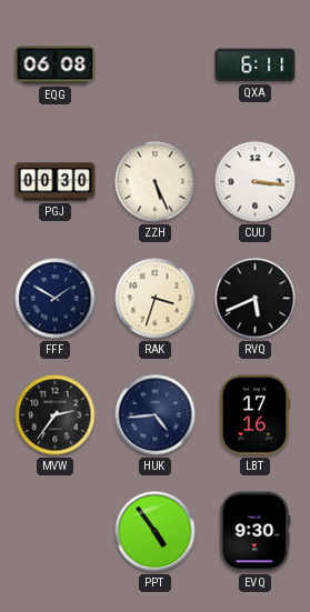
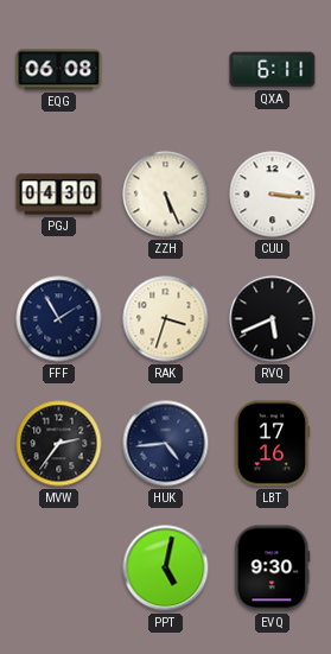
PGJ: 00:30 -> 04:30 (59, 195)
FFF: 1:50 -> 1:55 (59, 319)
PPT: 4:54 -> 5:02 (166, 569)
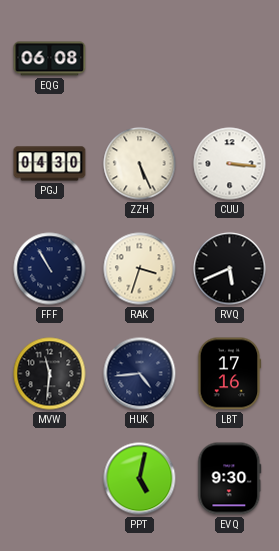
QXA: 6:11 -> none (273, 70)
FFF: 1:55 -> 10:55 (50, 269)
MVW: 2:36 -> 11:31 (50, 374)
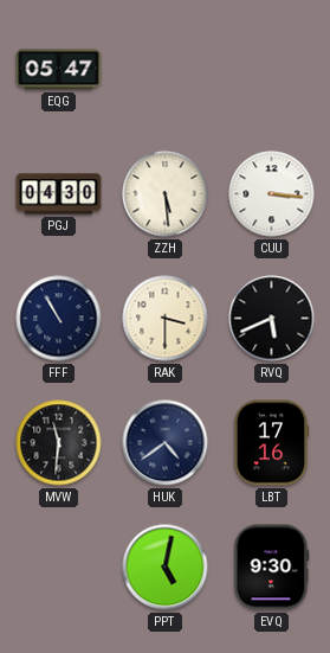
EQG: 06:08 -> 05:47 (59, 70)
ZZH: 5:26 -> 5:29 (166, 194)
RAK: 3:33 -> 3:30 (166, 319)
HUK: 4:44 -> 4:39 (166, 443)
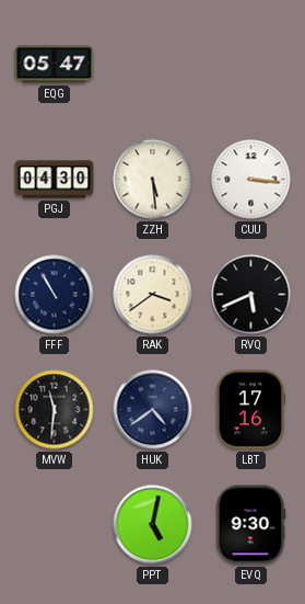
RAK: 3:30 -> 3:39 (153, 295)
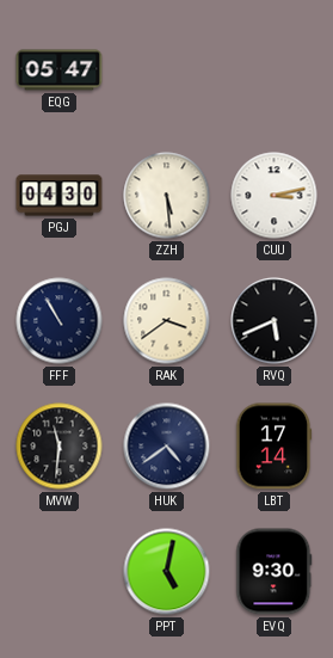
CUU: 3:16 -> 3:13 (275, 196)
LBT: 17:16 -> 17:14 (273, 447)
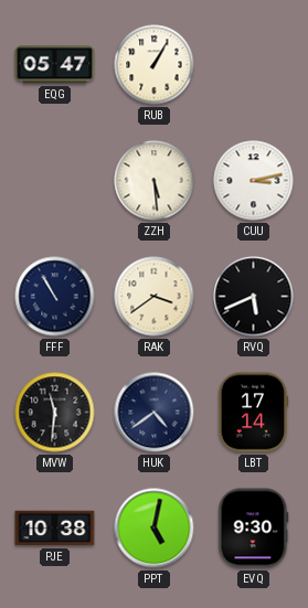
RUB: none -> 1:05 (155, 65)
PGJ: 04:30 -> none (60, 196)
PJE: none -> 10:38 (55, 529)
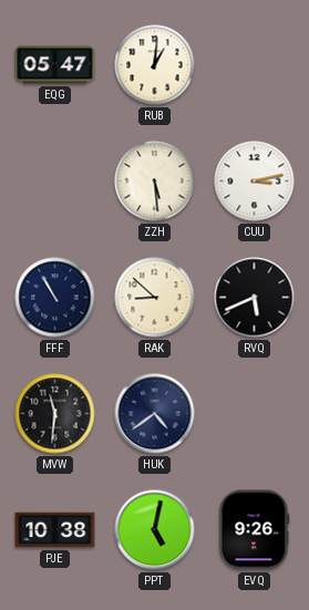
RUB: 1:05 -> 1:01 (155, 65)
RAK: 3:39 -> 8:52 (155, 298)
LBT: 17:14 -> none (253, 413)
EVQ: 9:30 -> 9:26 (255, 530)
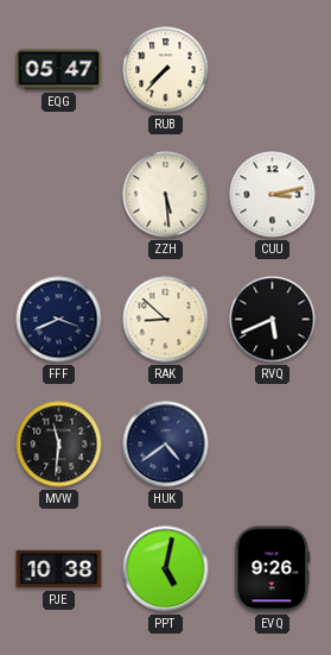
RUB: 1:01 -> 7:37 (166, 70)
FFF: 10:55 -> 3:41 (59, 320)
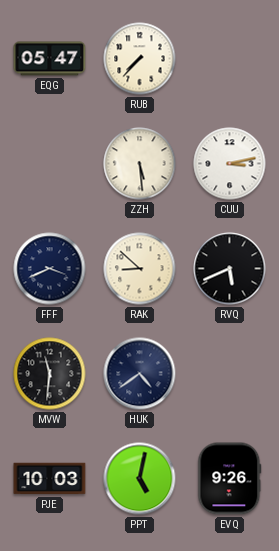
PJE: 10:38 -> 10:03 (50, 479)
